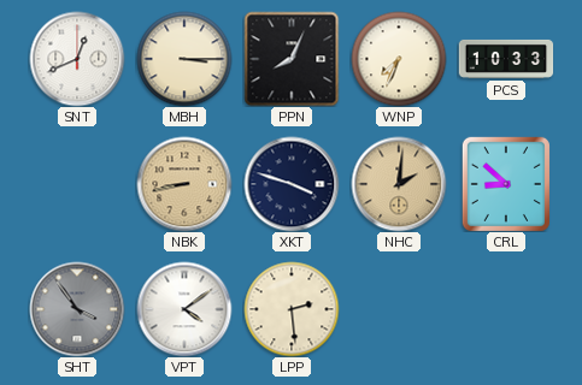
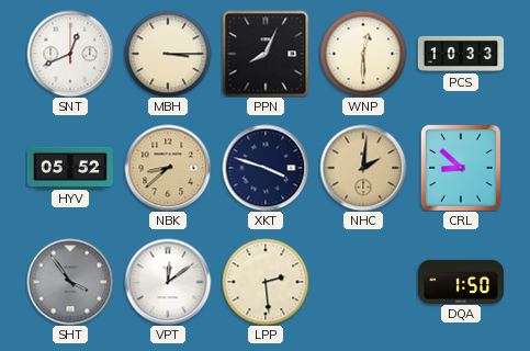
WNP: 7:34 -> 12:30 (363, 54)
HYV: none -> 05:52 (70, 167)
NBK: 8:43 -> 8:38 (168, 168)
VPT: 4:09 -> 12:09 (168, 282)
DQA: none -> 1:50 (461, 281)
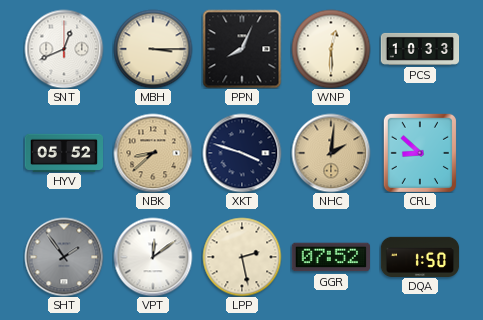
SHT: 3:54 -> 1:54 (64, 257)
LPP: 2:29 -> 2:28 (242, 257)
GGR: none -> 07:52 (330, 257)
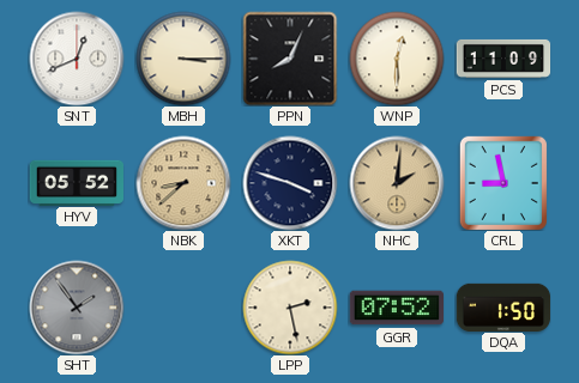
PCS: 10:33 -> 11:09 (503, 59)
CRL: 8:52 -> 8:58 (503, 183)
VPT: 12:09 -> none (153, 257)
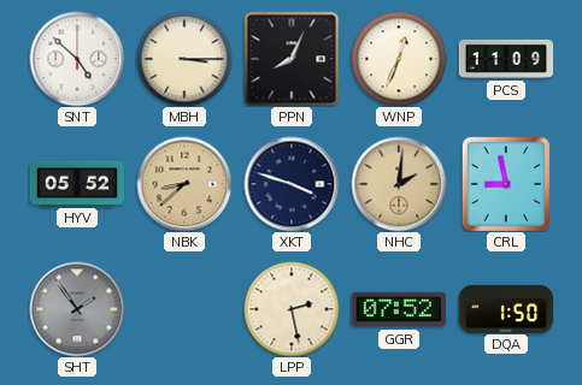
SNT: 12:41 -> 4:52 (77, 59)
WNP: 12:30 -> 12:34 (399, 59)
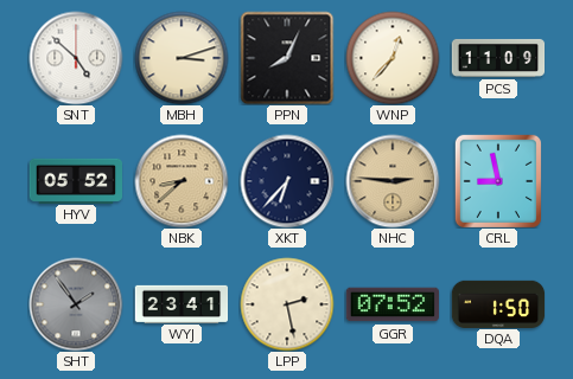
MBH: 3:15 -> 3:12 (182, 58)
WNP: 12:34 -> 12:37 (393, 58)
XKT: 3:48 -> 6:37 (287, 181)
NHC: 2:01 -> 2:46 (393, 181)
WYJ: none -> 23:41 (182, 303)
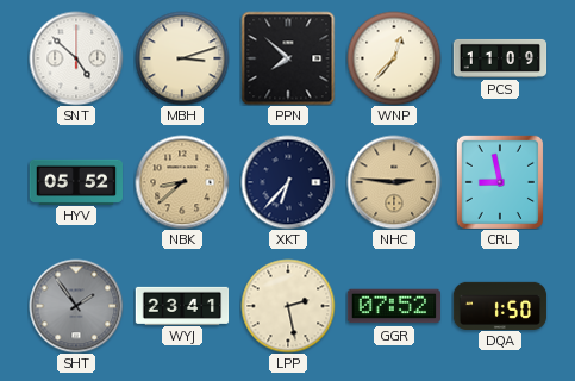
PPN: 8:04 -> 7:52 (288, 58)
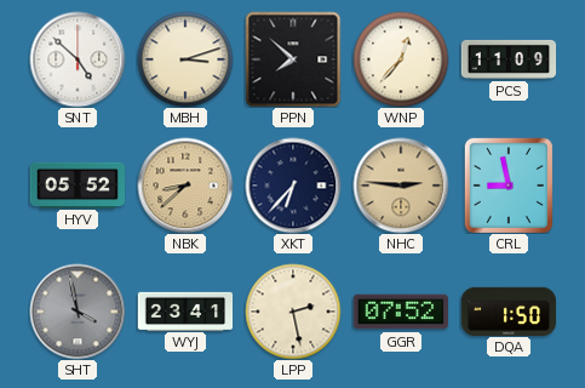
SHT: 1:54 -> 3:58 (78, 312)
